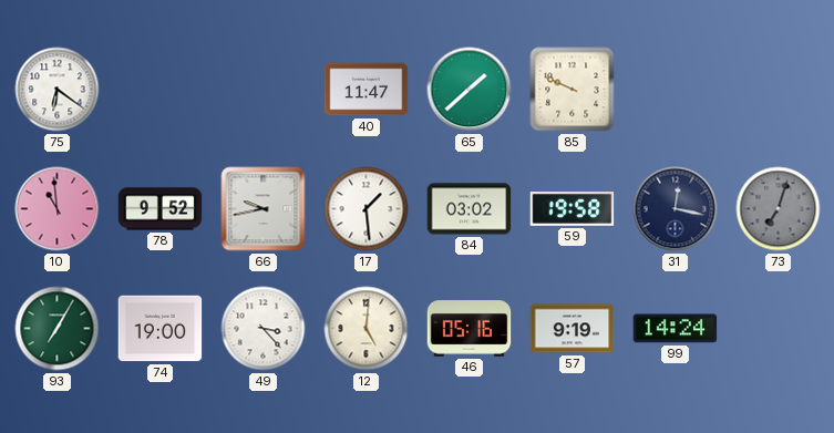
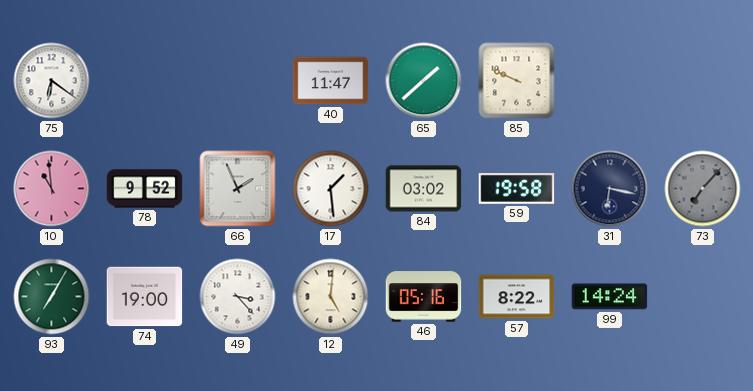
66: 9:43 -> 1:56 (238, 189)
31: 12:17 -> 6:17 (610, 189)
73: 7:03 -> 7:07 (703, 189)
57: 9:19 -> 8:22 (517, 297)
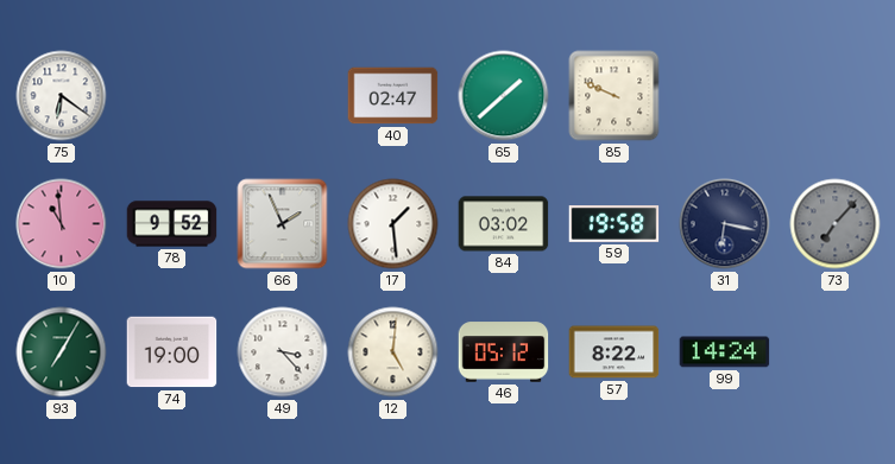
40: 11:47 -> 02:47 (393, 96)
46: 05:16 -> 05:12 (504, 352)
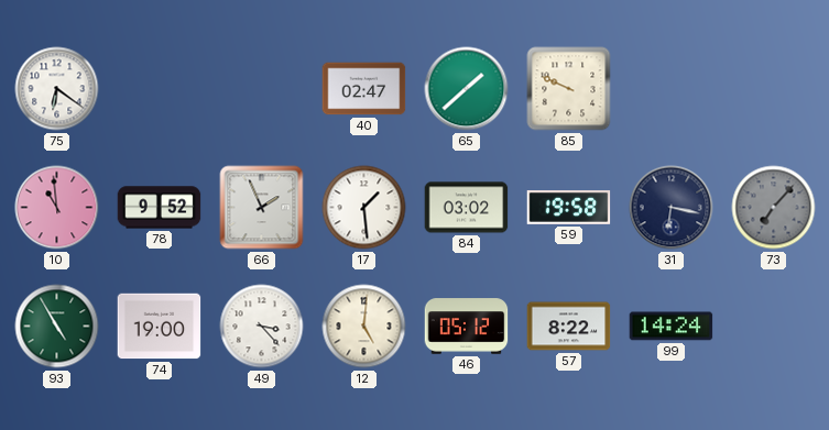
93: 7:05 -> 4:55 (57, 327)
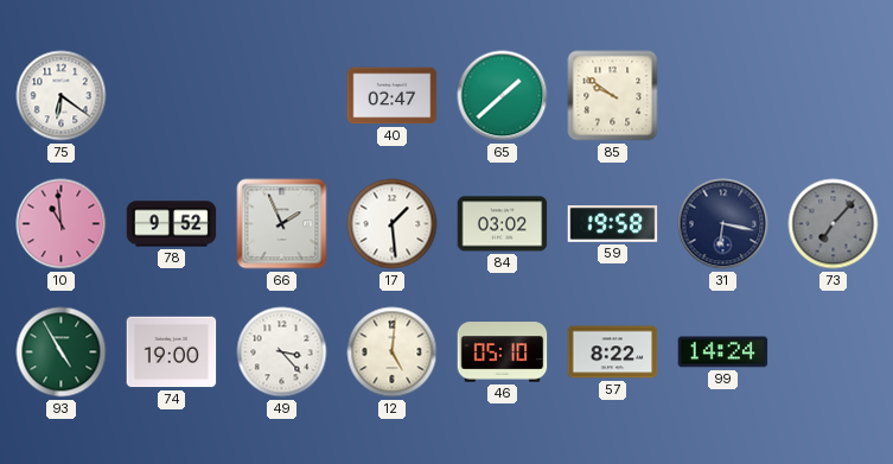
85: 9:49 -> 9:51 (613, 96)
46: 05:12 -> 05:10 (503, 352)
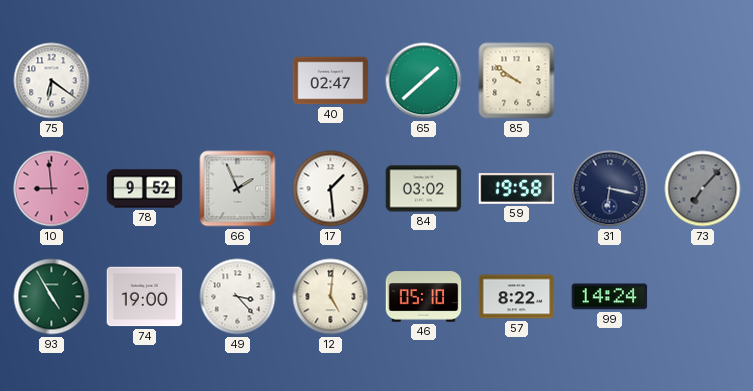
10: 10:59 -> 8:59 (52, 189)
